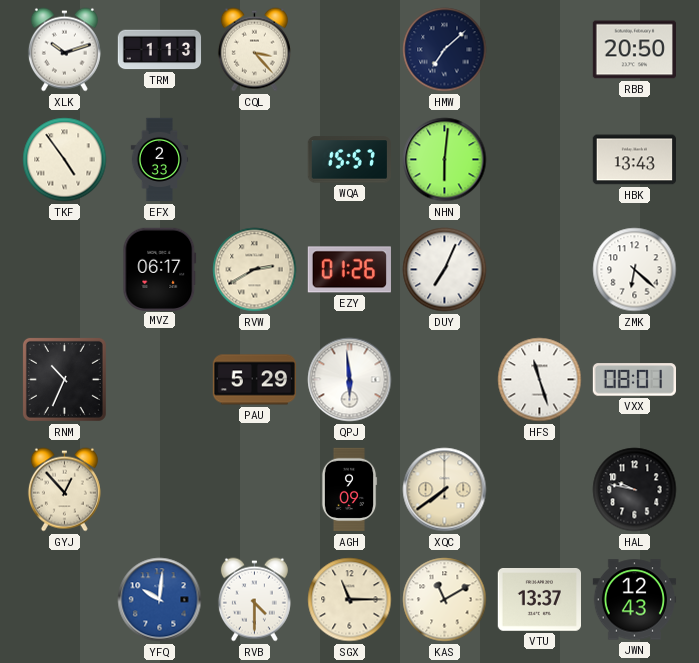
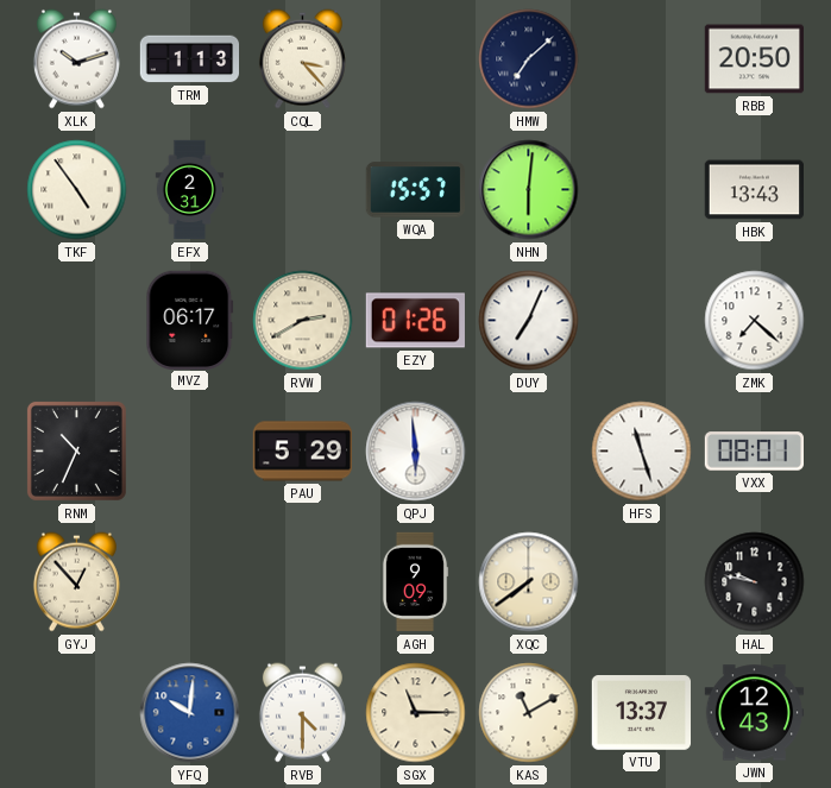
EFX: 2:33 -> 2:31 (190, 190)
ZMK: 6:22 -> 7:22 (755, 321)
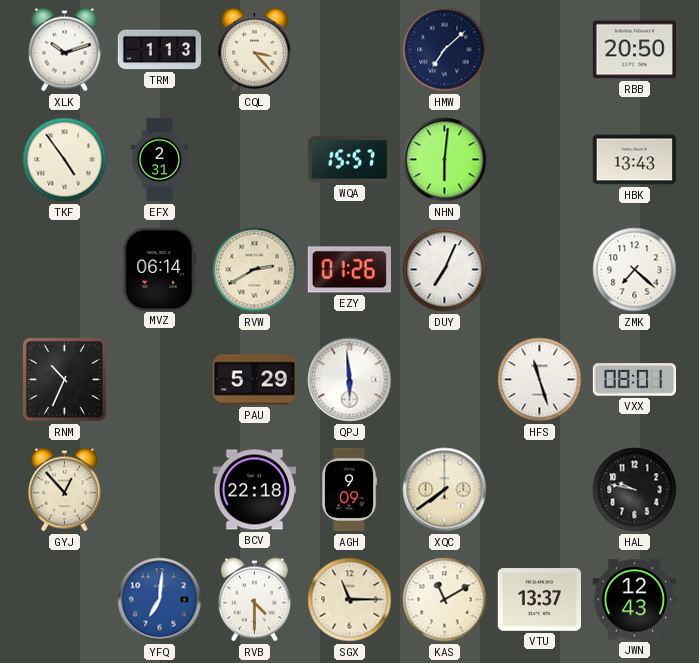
MVZ: 06:17 -> 06:14 (160, 269)
BCV: none -> 22:18 (254, 490)
YFQ: 10:01 -> 7:01 (160, 600)
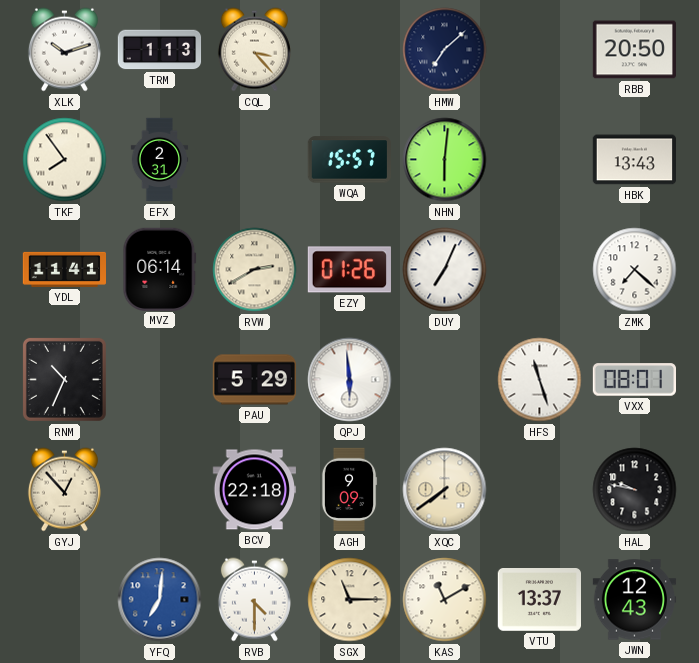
TKF: 4:54 -> 7:54 (65, 160)
YDL: none -> 11:41 (64, 269)
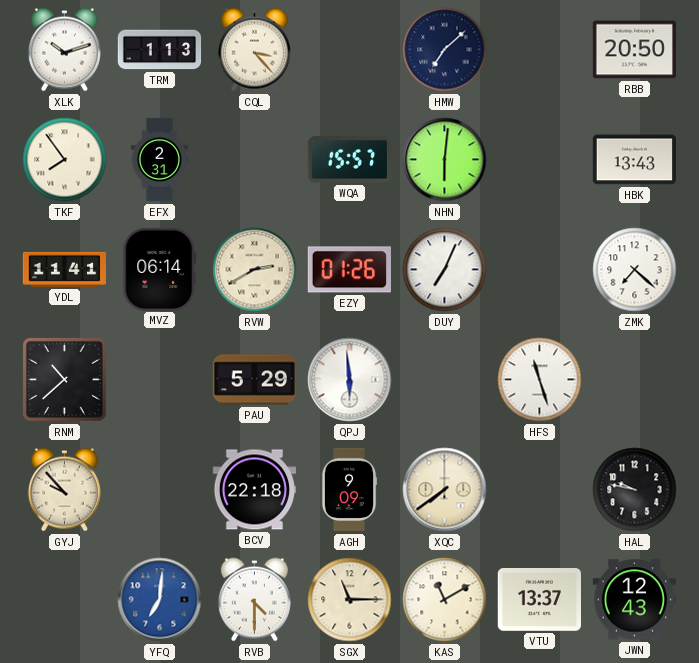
RNM: 10:34 -> 10:38 (64, 379)
VXX: 08:01 -> none (634, 380)
GYJ: 12:53 -> 9:53 (64, 490)
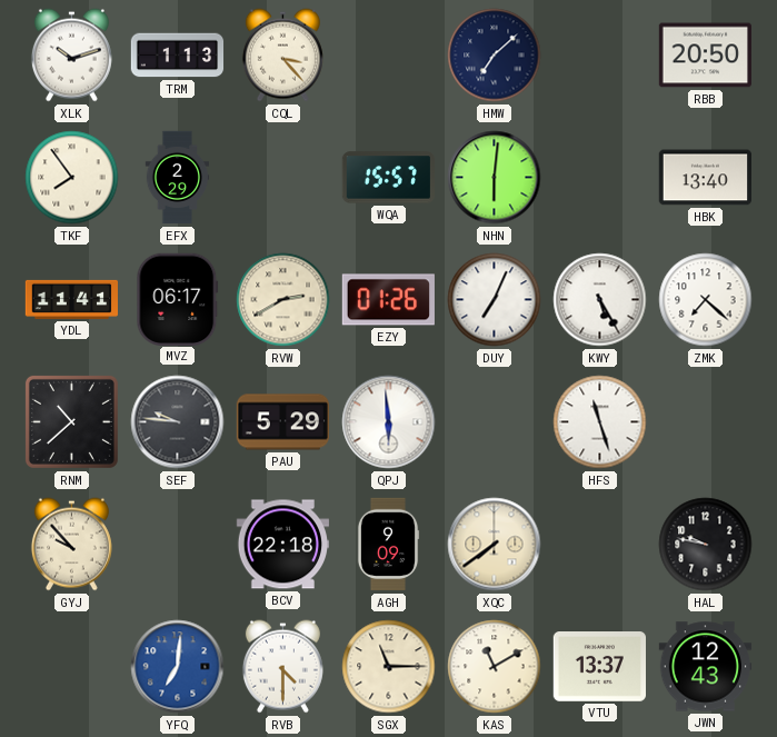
EFX: 2:31 -> 2:29 (178, 178)
HBK: 13:43 -> 13:40 (705, 178)
MVZ: 06:14 -> 06:17 (178, 299)
KWY: none -> 5:25 (600, 300)
SEF: none -> 9:46 (178, 422)
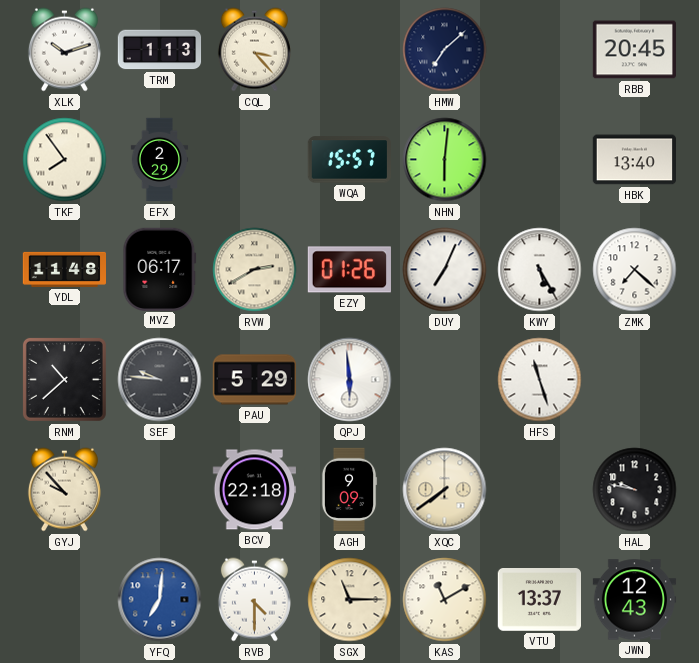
RBB: 20:50 -> 20:45 (634, 50)
YDL: 11:41 -> 11:48 (64, 269)
